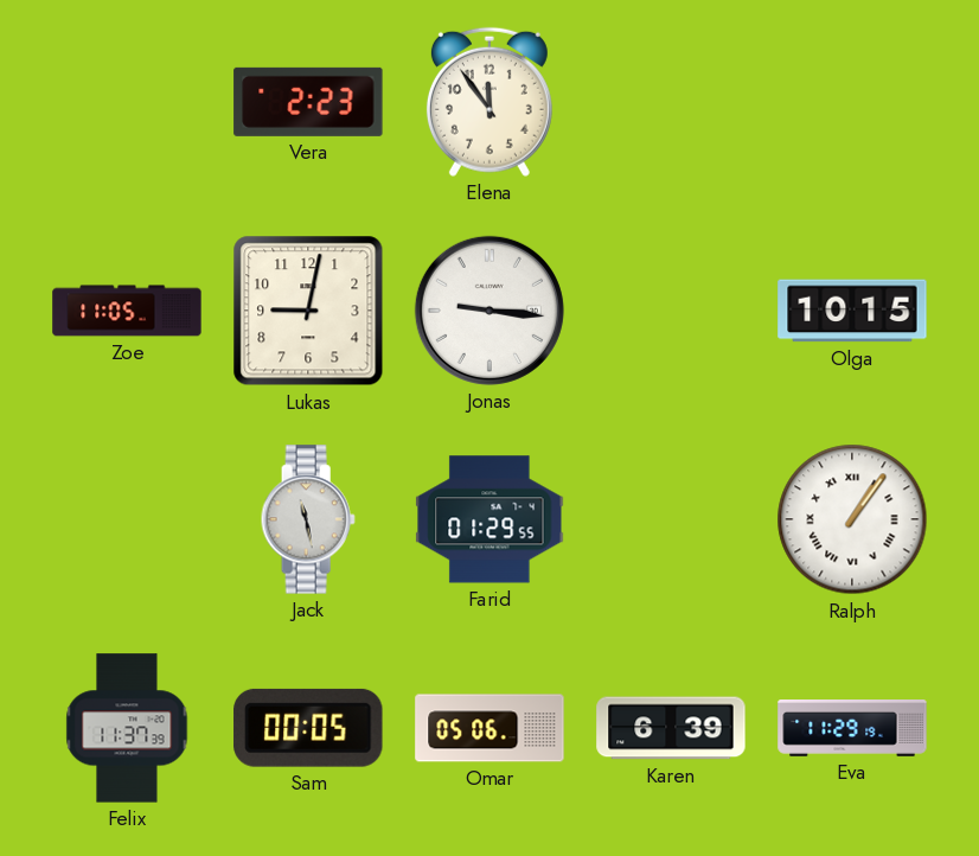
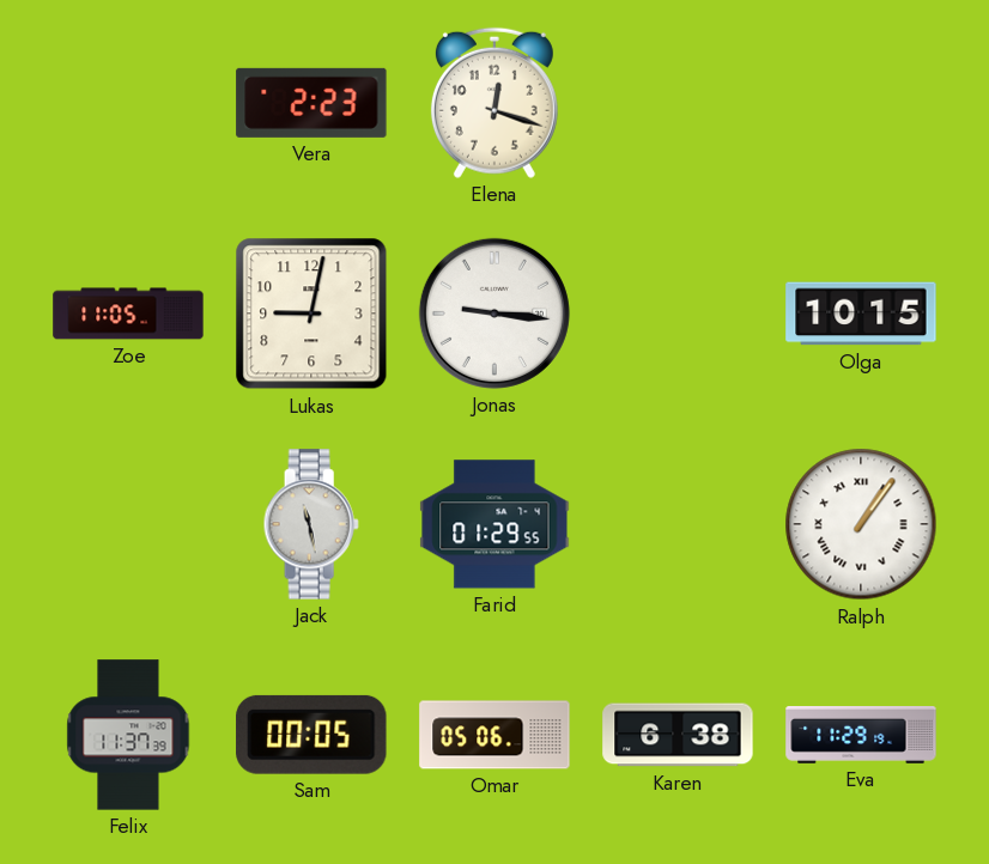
Elena: 11:54 -> 12:18 (494, 103)
Karen: 6:39 -> 6:38 (678, 735)
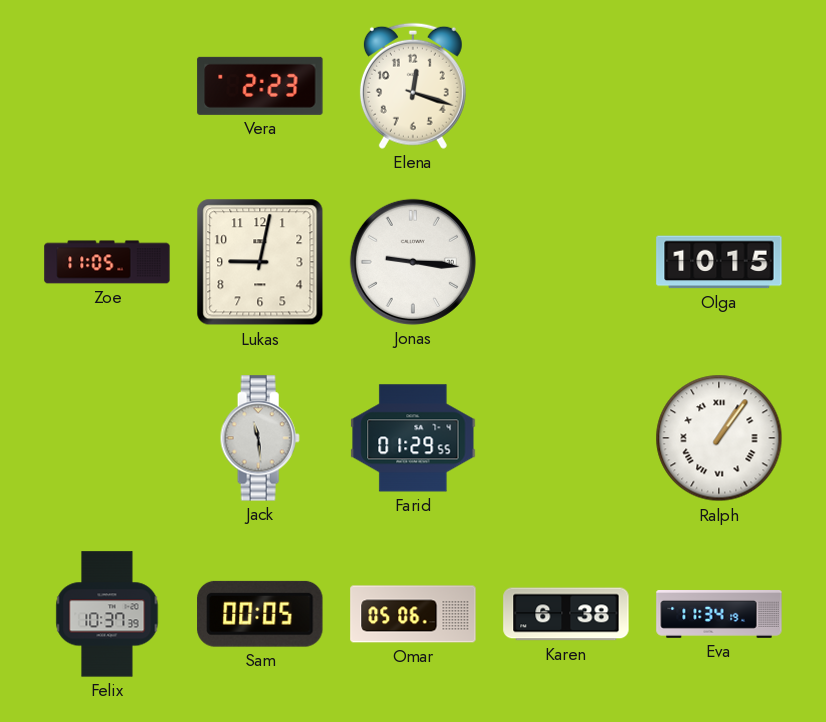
Jack: 11:28 -> 11:29 (260, 438)
Felix: 11:37 -> 10:37 (107, 614)
Eva: 11:29 -> 11:34 (719, 615)
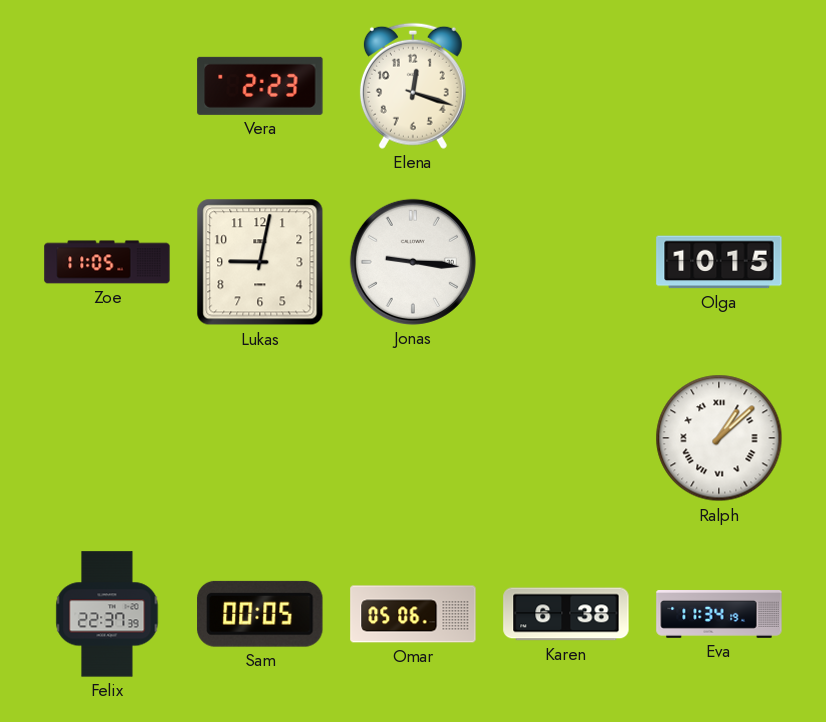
Jack: 11:29 -> none (260, 438)
Farid: 01:29 -> none (413, 438)
Ralph: 1:06 -> 1:08 (719, 438)
Felix: 10:37 -> 22:37 (107, 614)
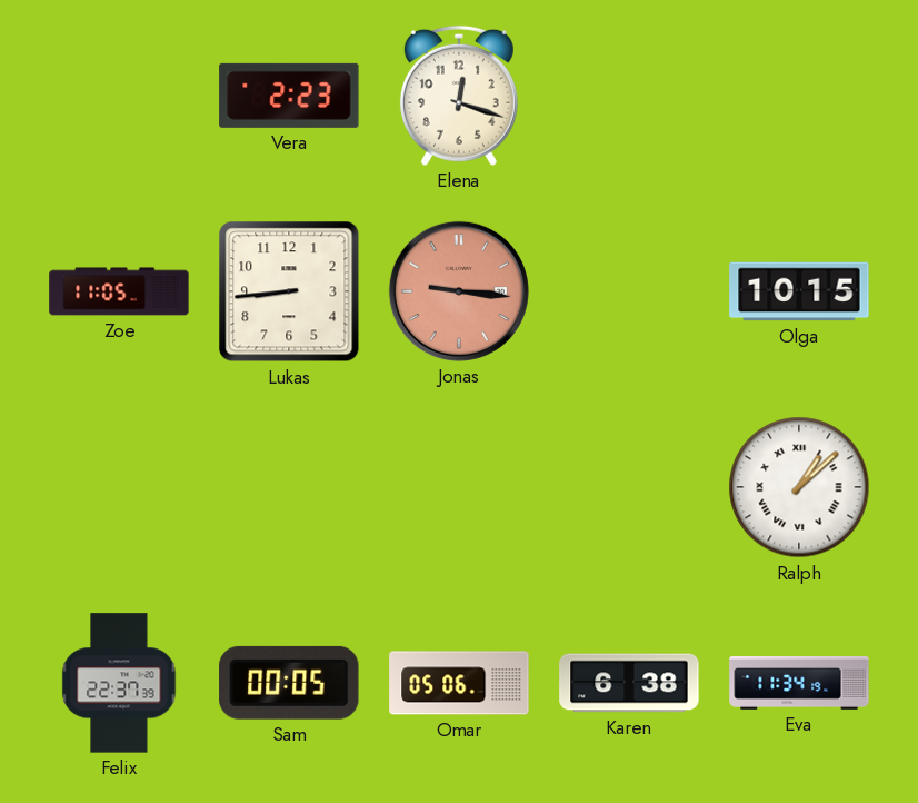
Lukas: 9:02 -> 8:44 (289, 291)
Jonas dial: white -> salmon (459, 291)
